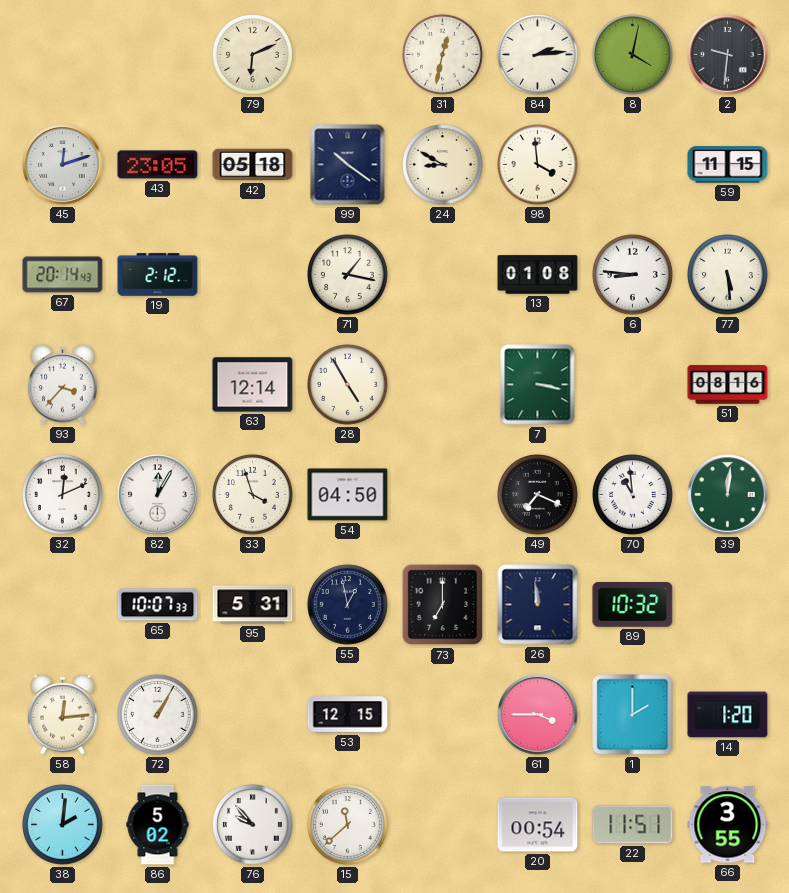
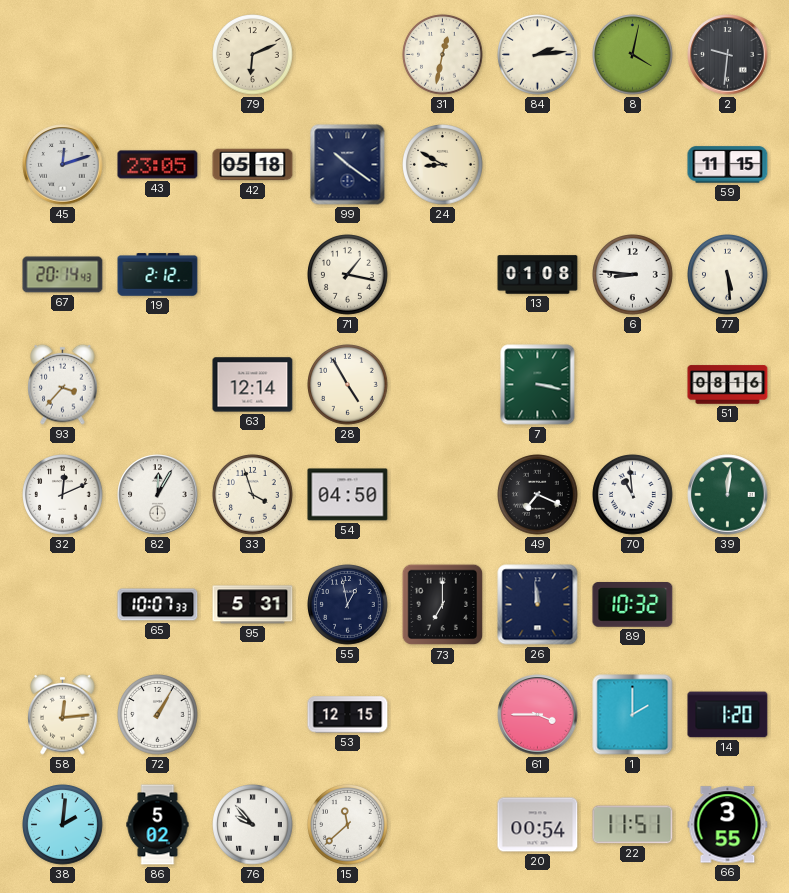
98: 3:59 -> none (538, 165)
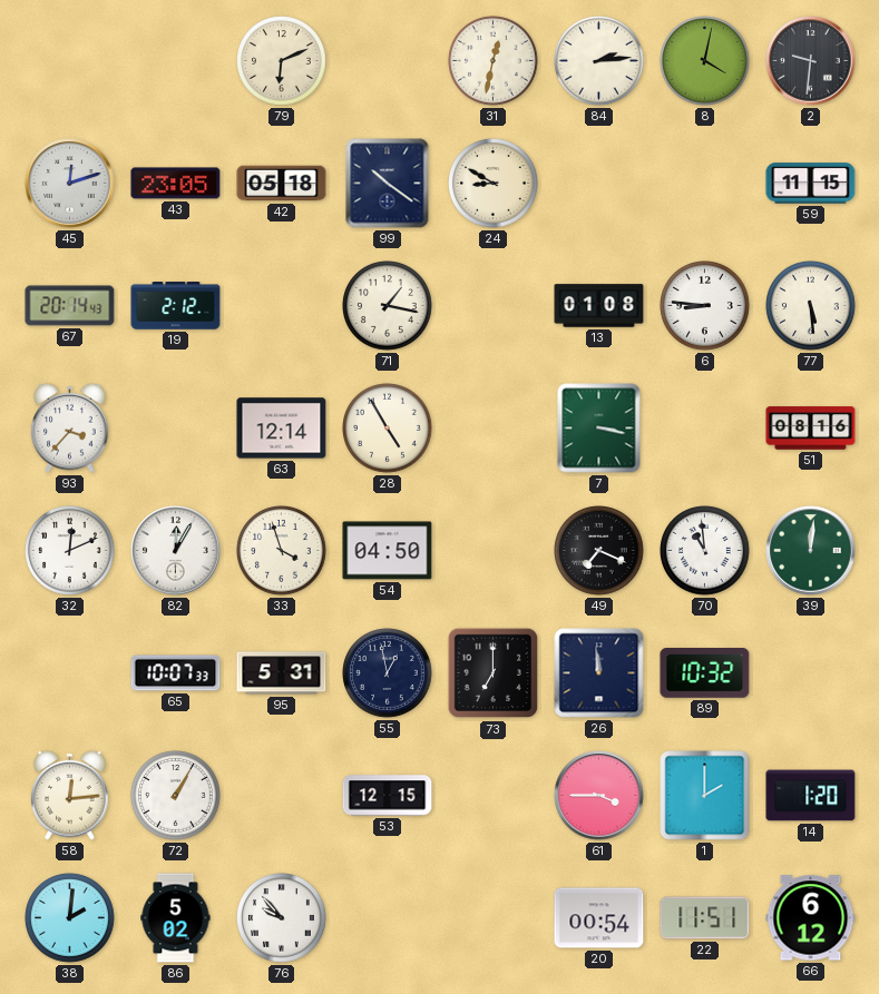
15: 11:38 -> none (348, 825)
66: 3:55 -> 6:12 (811, 918)
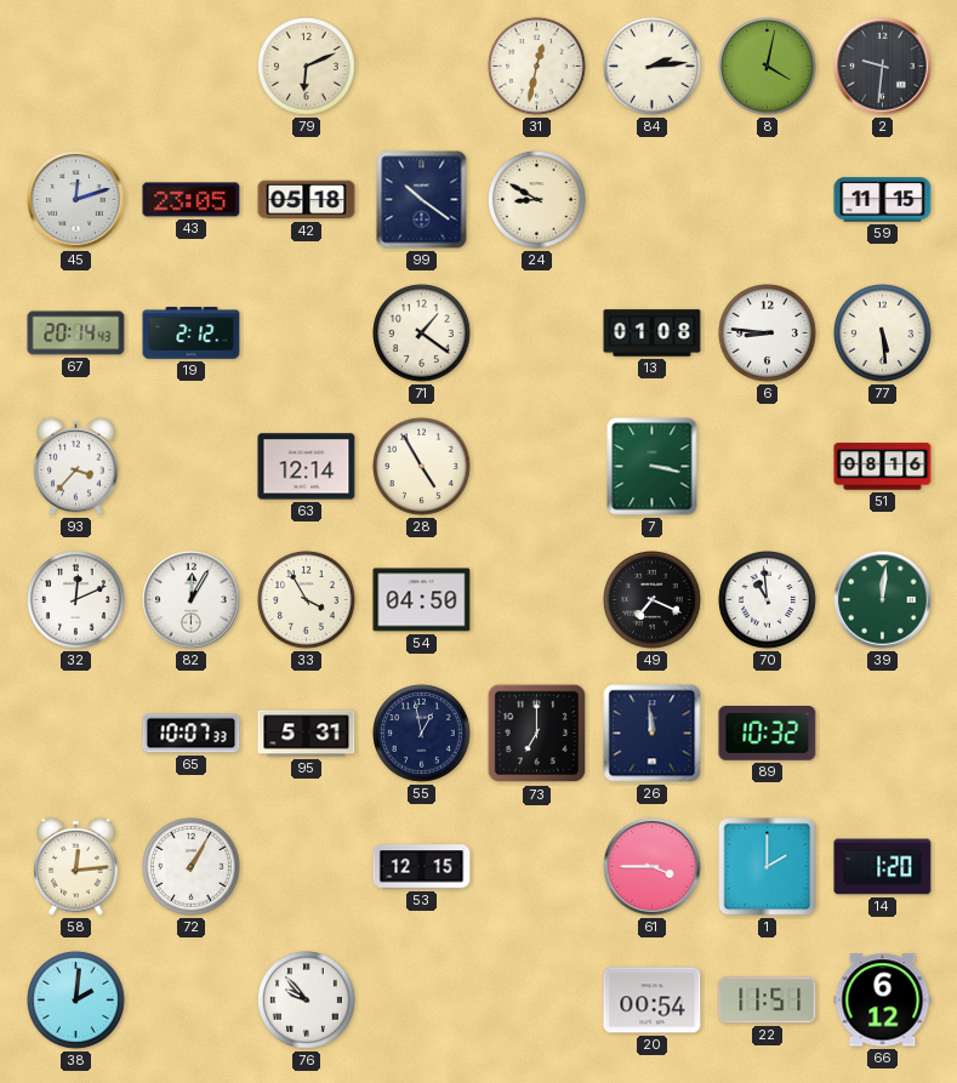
71: 1:17 -> 1:21 (422, 334)
33: 3:57 -> 3:55 (307, 600)
86: 5:02 -> none (176, 918)
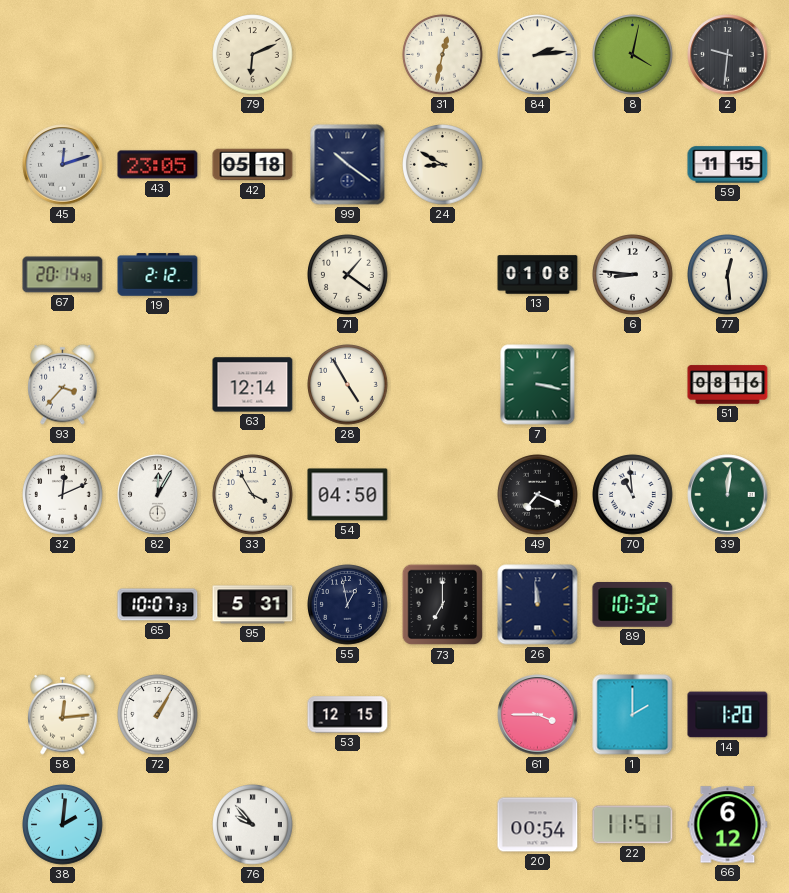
77: 5:29 -> 12:29 (728, 275)
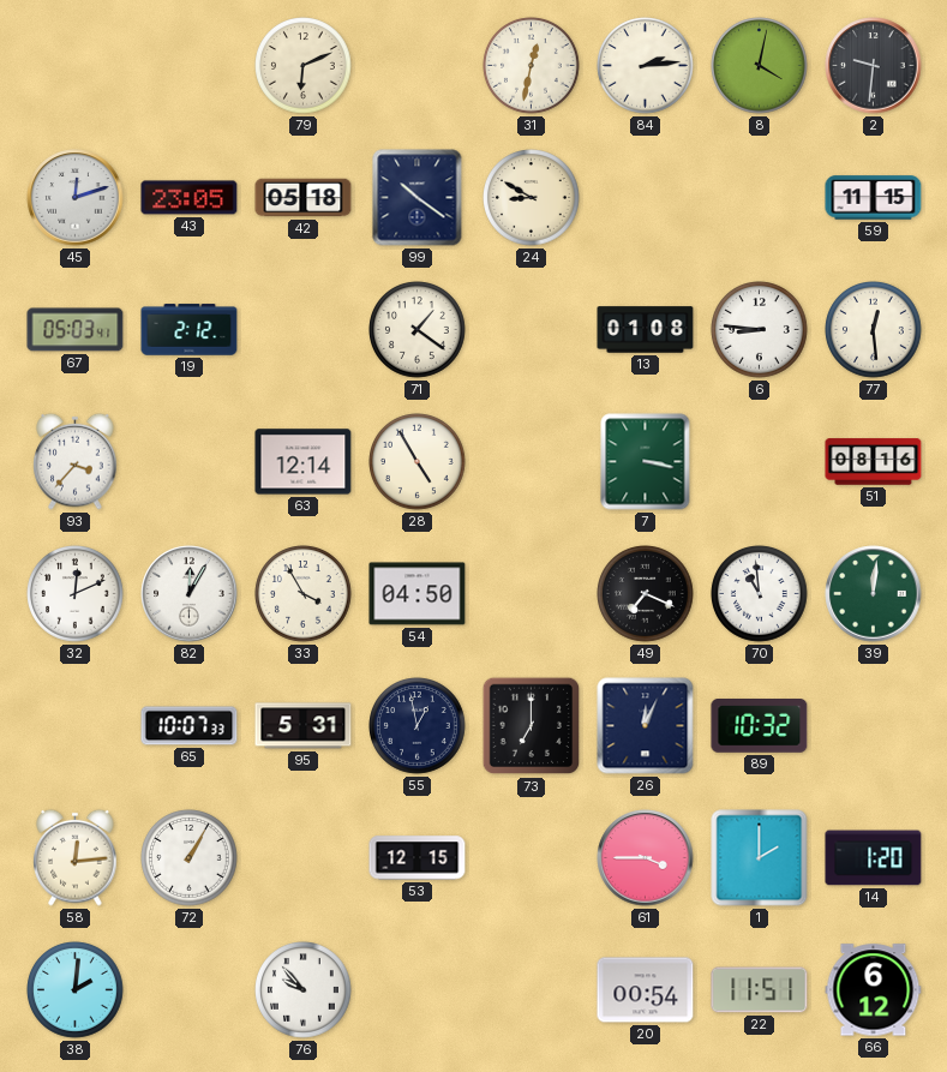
67: 20:14 -> 05:03 (76, 330)
26: 11:59 -> 12:04 (646, 726)
